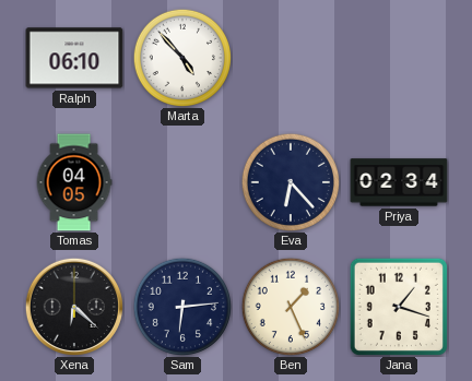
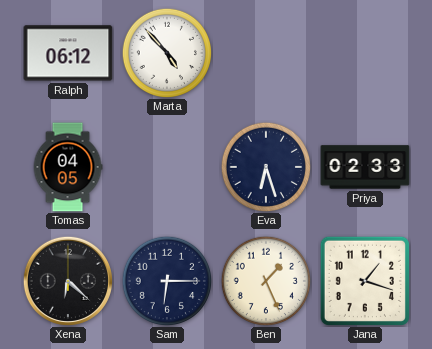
Ralph: 06:10 -> 06:12 (68, 53)
Eva: 6:23 -> 6:27 (265, 166)
Priya: 02:34 -> 02:33 (365, 167)
Sam: 6:14 -> 6:15 (166, 280)
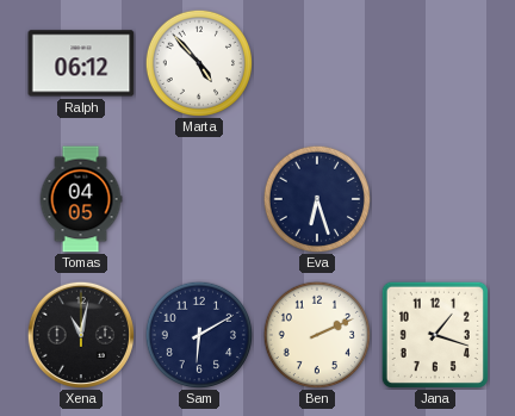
Priya: 02:33 -> none (365, 167)
Xena: 6:22 -> 11:02 (81, 334)
Sam: 6:15 -> 6:10 (198, 334)
Ben: 1:26 -> 2:11 (316, 334)
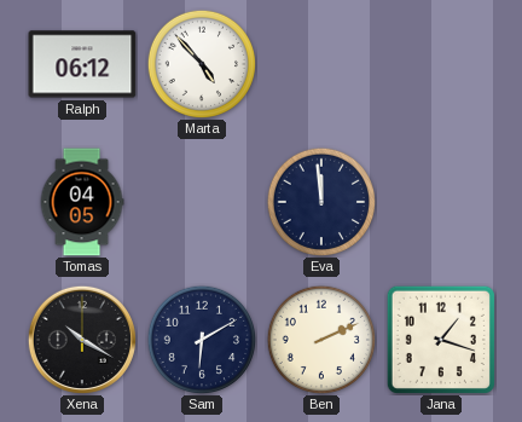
Eva: 6:27 -> 11:59 (320, 201)
Xena: 11:02 -> 10:20 (82, 339)
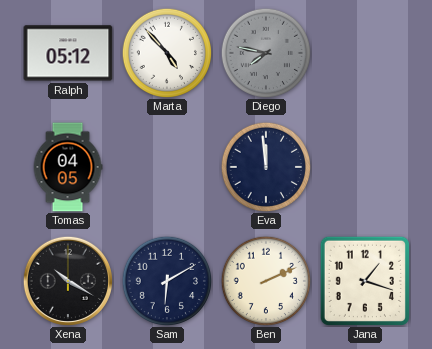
Ralph: 06:12 -> 05:12 (68, 53)
Diego: none -> 7:47 (265, 52)
